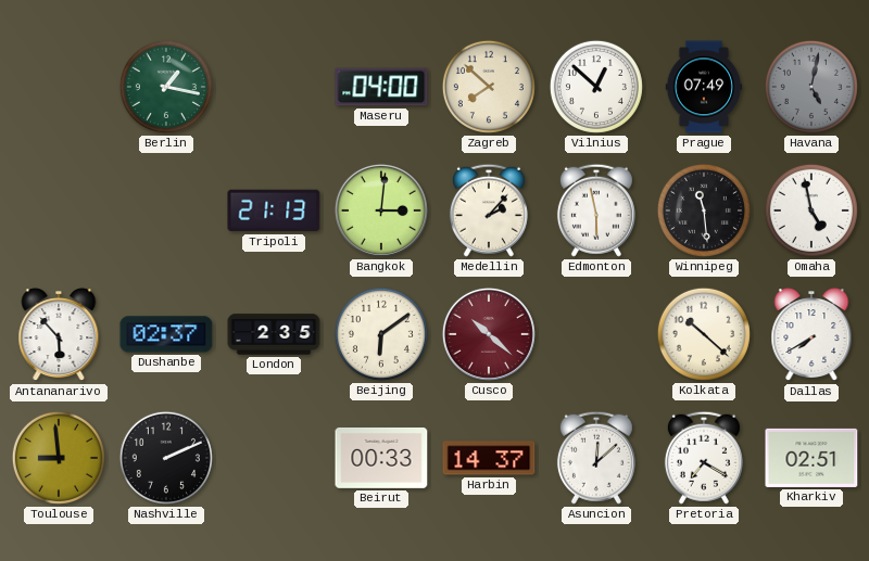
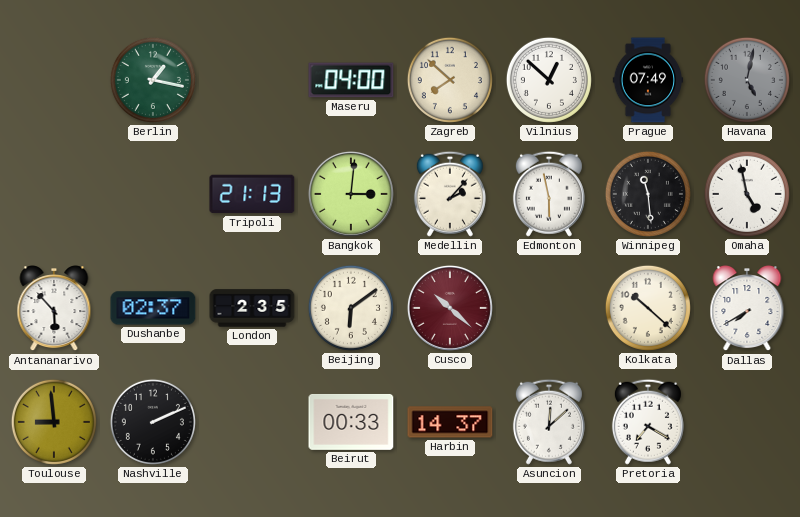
Kharkiv: 02:51 -> none (811, 458)
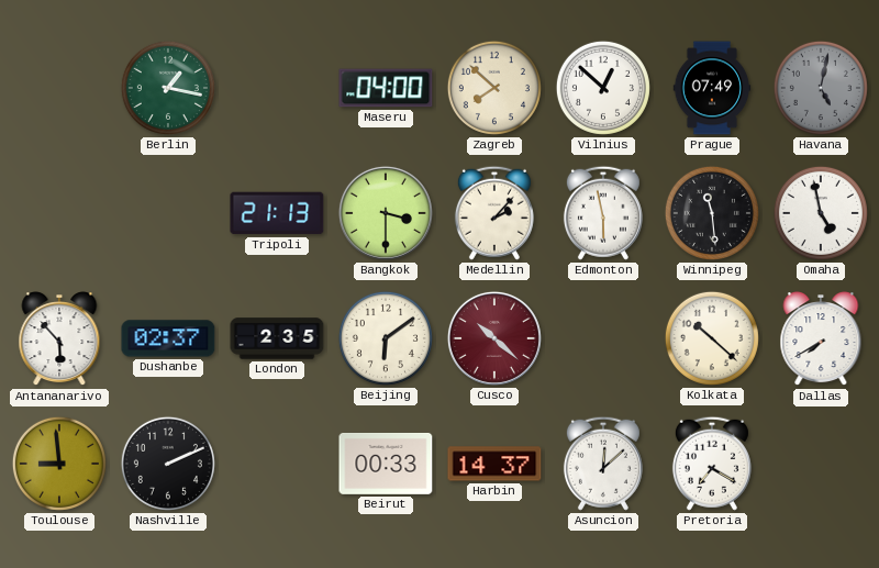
Bangkok: 3:01 -> 3:30 (386, 213)
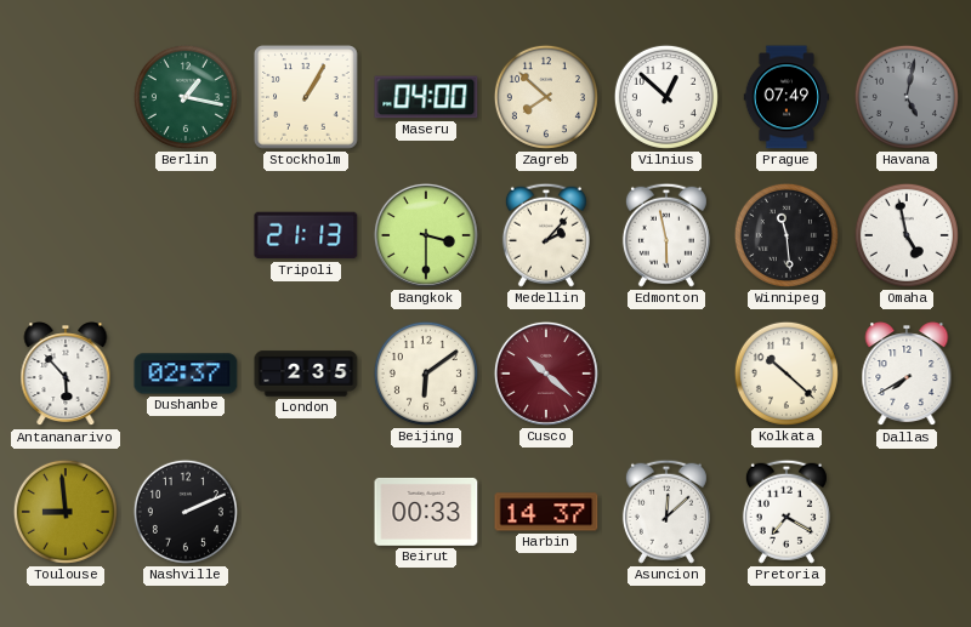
Stockholm: none -> 1:05 (306, 97)
